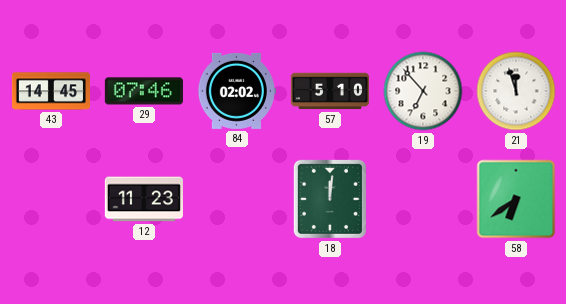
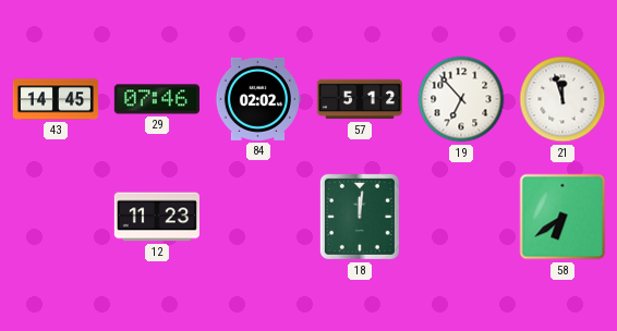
57: 5:10 -> 5:12 (360, 99)
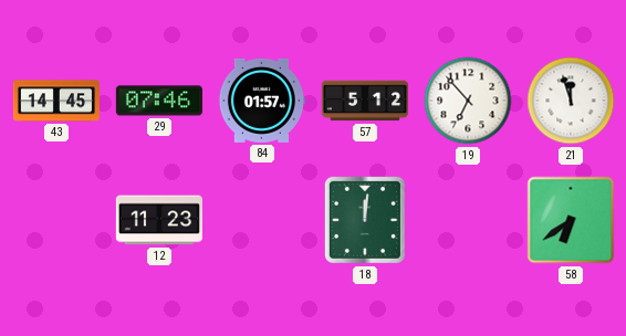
84: 02:02 -> 01:57 (261, 101)
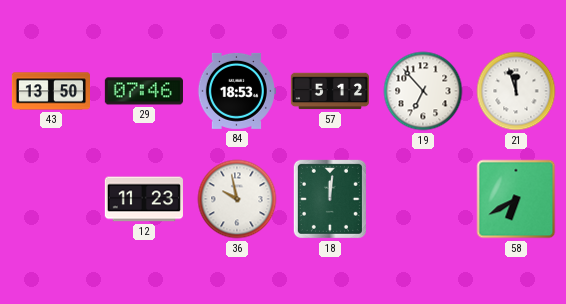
43: 14:45 -> 13:50 (50, 91)
84: 01:57 -> 18:53 (236, 91)
36: none -> 9:58 (237, 199)
58: 6:39 -> 6:40 (516, 199)
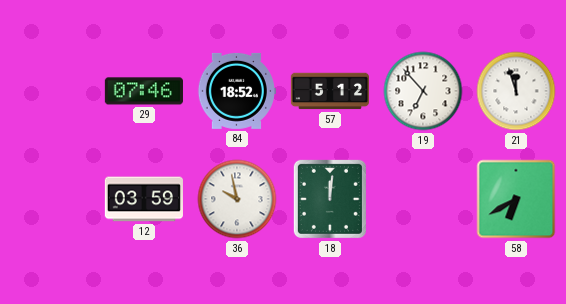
43: 13:50 -> none (50, 91)
84: 18:53 -> 18:52 (236, 91)
12: 11:23 -> 03:59 (144, 199)
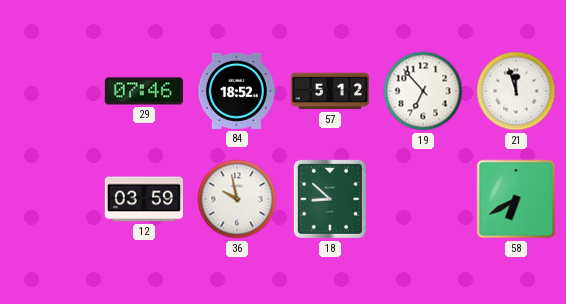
18: 12:01 -> 8:52 (330, 199)
